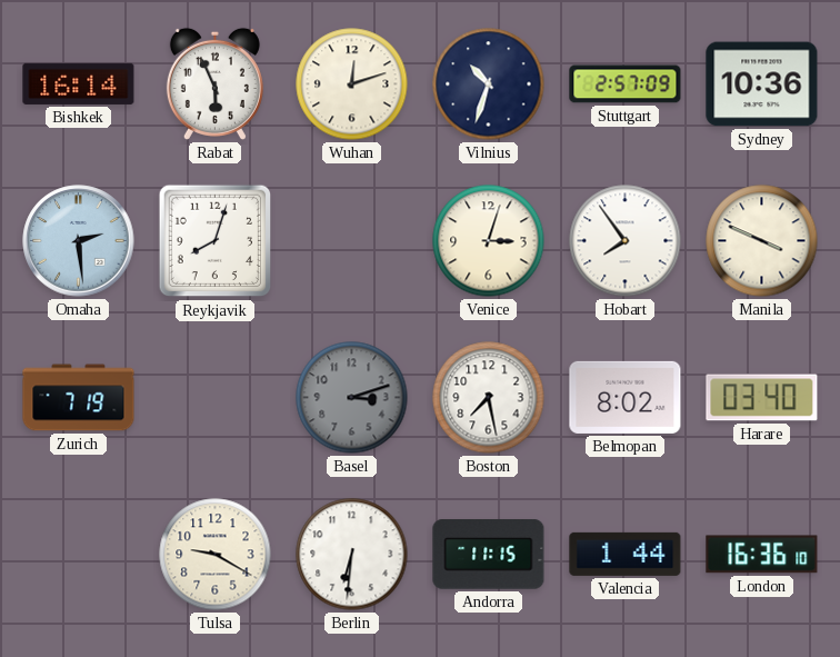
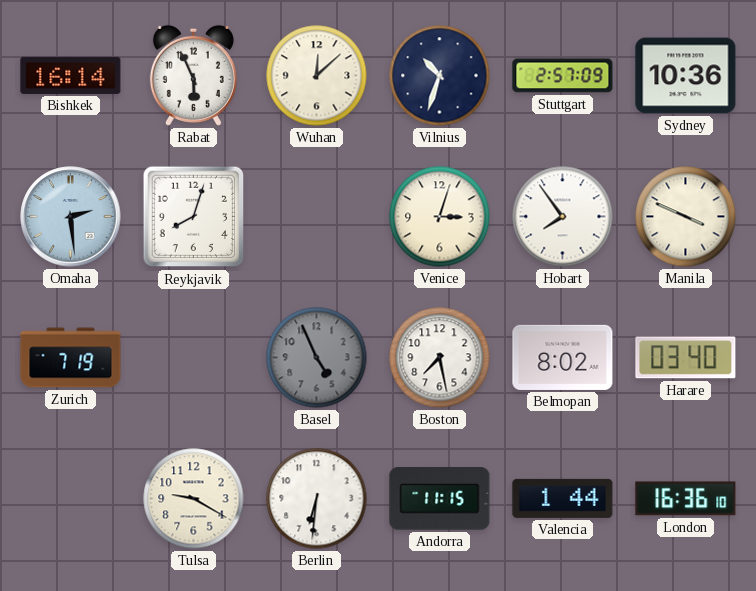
Wuhan: 12:12 -> 12:08 (317, 76)
Basel: 3:12 -> 4:56 (317, 358)
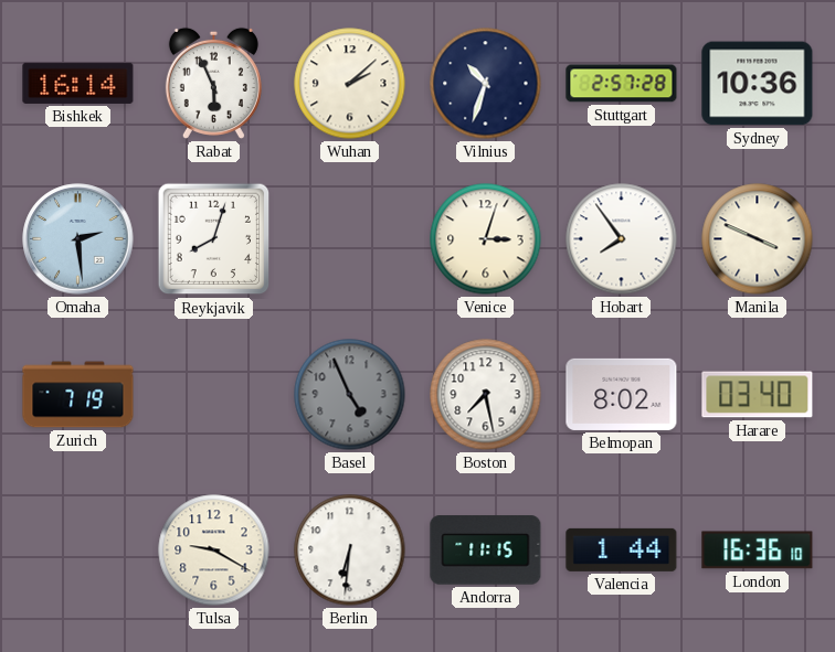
Wuhan: 12:08 -> 2:08 (350, 84)
Stuttgart: 2:57:09 -> 2:57:28 (622, 84)
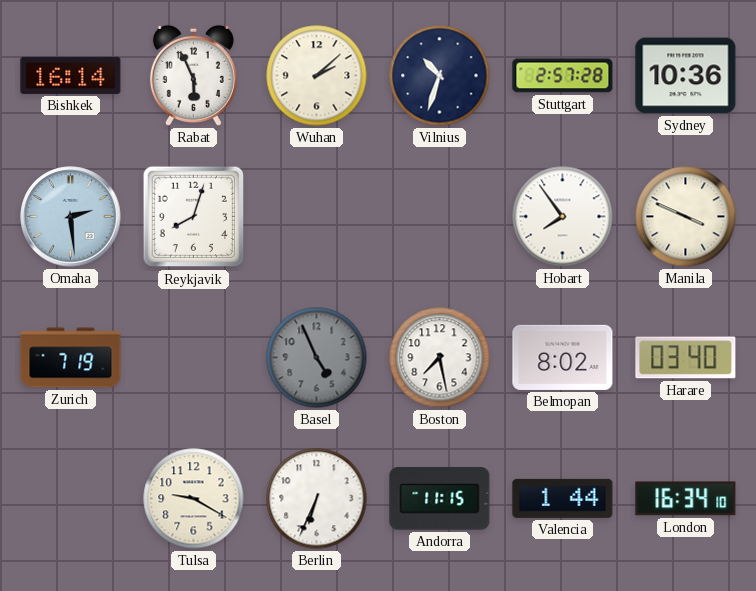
Venice: 3:03 -> none (486, 239)
Berlin: 6:31 -> 6:34 (317, 499)
London: 16:36 -> 16:34 (686, 499)
